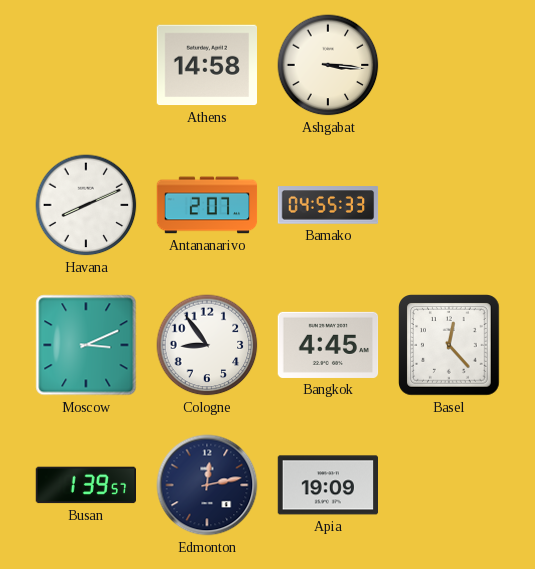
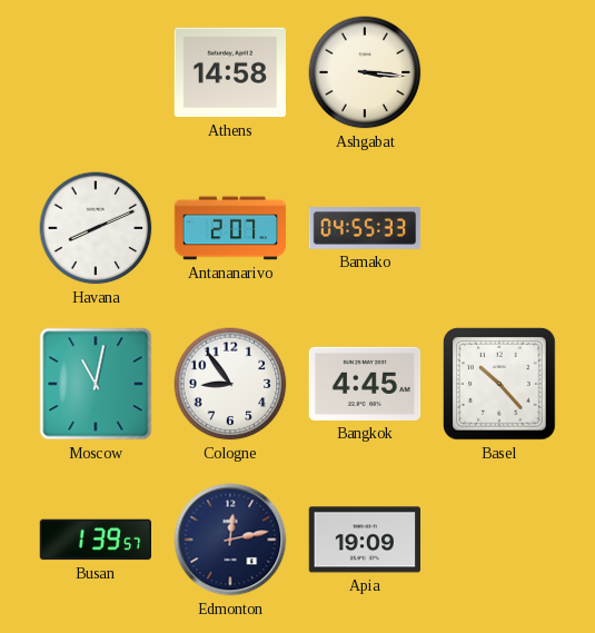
Moscow: 3:11 -> 11:02 (96, 384)
Basel: 12:23 -> 10:23 (499, 384)
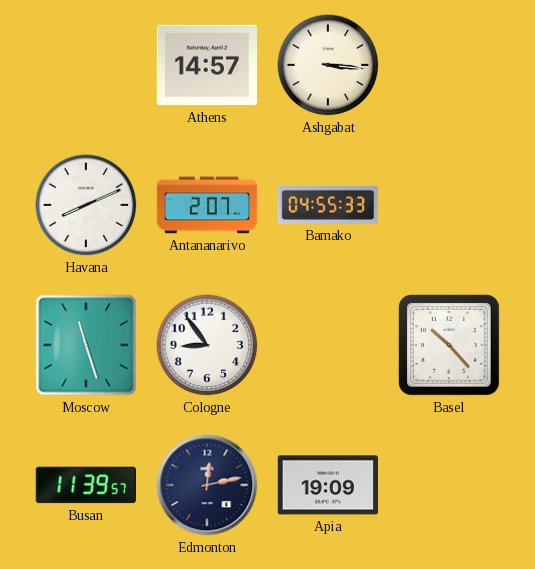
Athens: 14:58 -> 14:57 (206, 65)
Moscow: 11:02 -> 11:27 (86, 345)
Bangkok: 4:45 -> none (365, 384)
Busan: 1:39 -> 11:39 (86, 485)
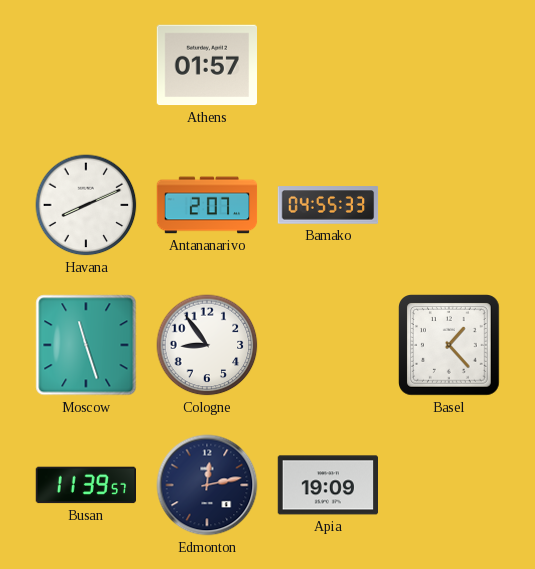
Athens: 14:57 -> 01:57 (206, 65)
Ashgabat: 3:16 -> none (328, 65)
Basel: 10:23 -> 1:23 (449, 345)
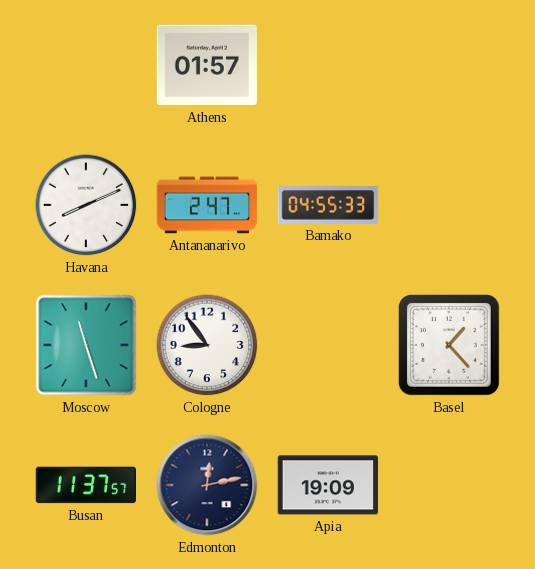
Antananarivo: 2:07 -> 2:47 (207, 205)
Busan: 11:39 -> 11:37 (86, 485)
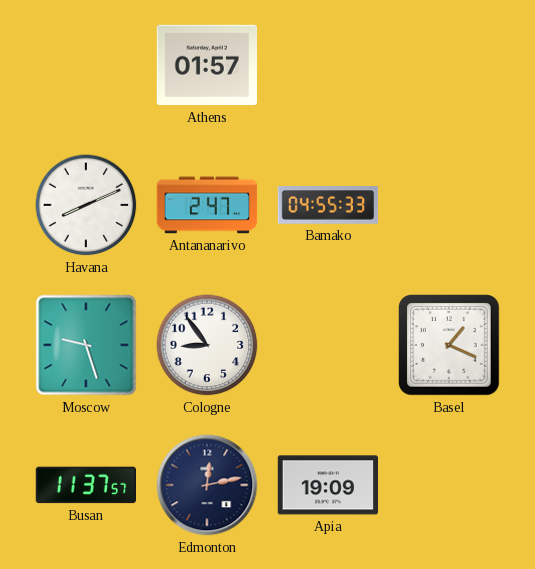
Moscow: 11:27 -> 9:27 (86, 345)
Basel: 1:23 -> 1:19 (449, 345)
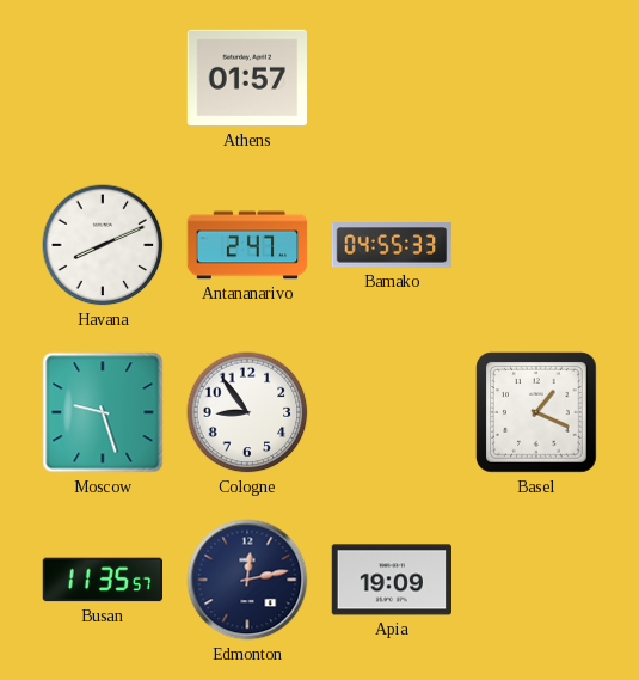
Busan: 11:37 -> 11:35 (103, 580)
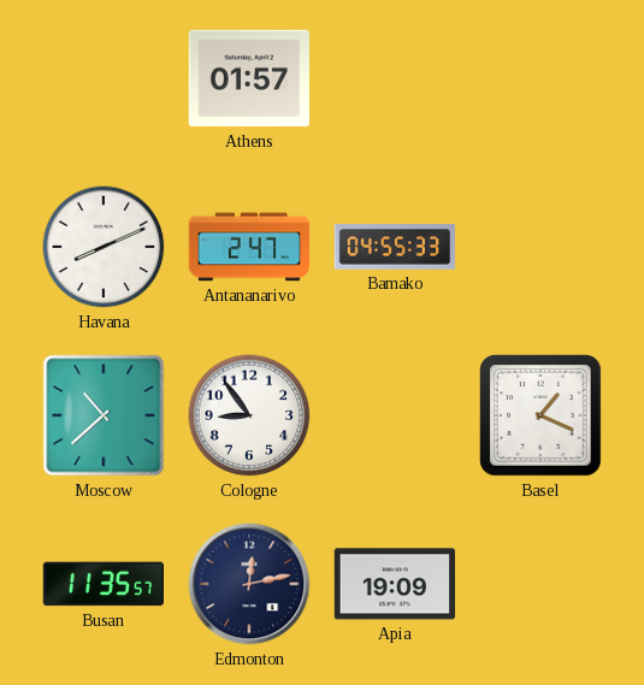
Moscow: 9:27 -> 10:38 (104, 415)
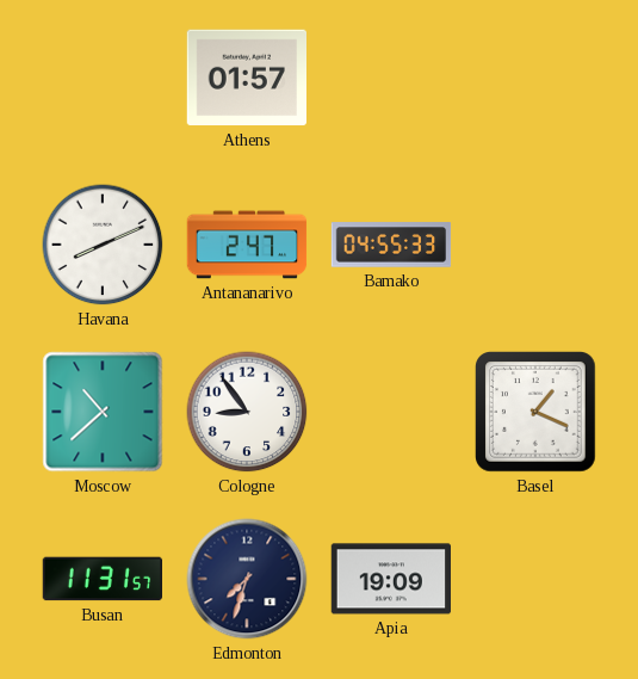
Busan: 11:35 -> 11:31 (103, 579)
Edmonton: 12:13 -> 7:33 (247, 579)
